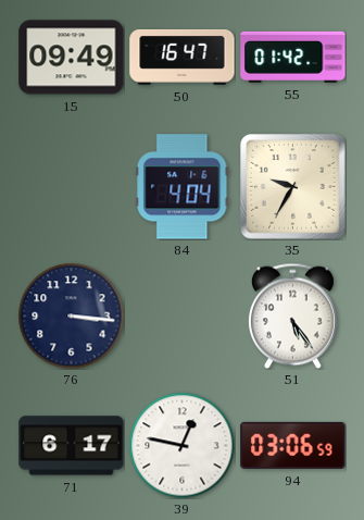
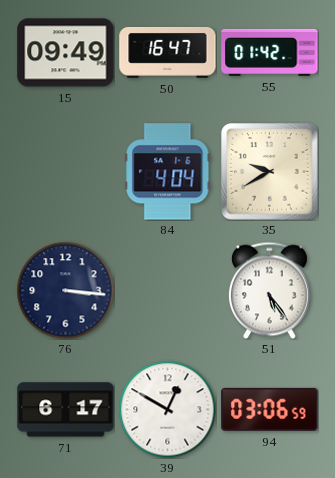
35: 9:35 -> 9:40 (270, 172)
39: 12:47 -> 12:50 (167, 409)
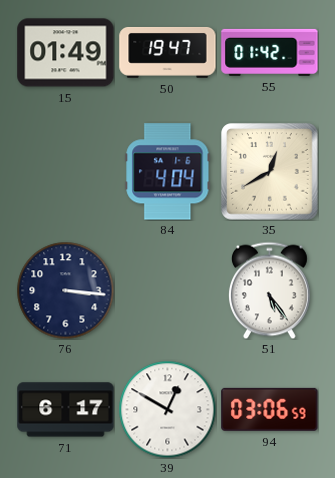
15: 09:49 -> 01:49 (66, 53)
50: 16:47 -> 19:47 (168, 52)
35: 9:40 -> 12:40 (270, 172)
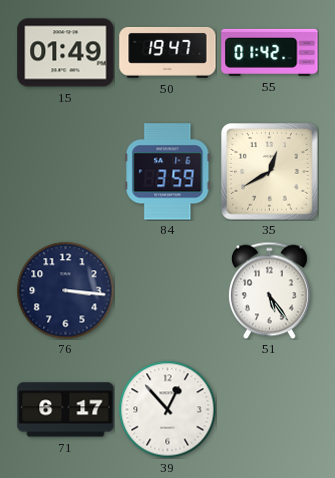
84: 4:04 -> 3:59 (168, 172)
39: 12:50 -> 12:53 (167, 409)
94: 03:06 -> none (270, 409)
